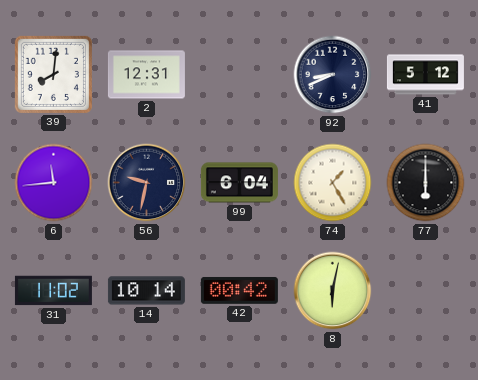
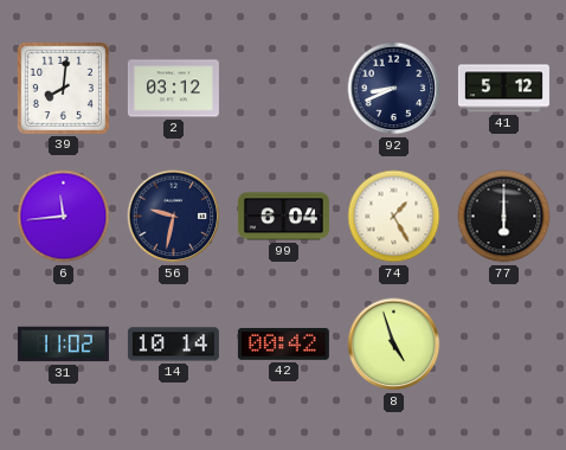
2: 12:31 -> 03:12 (173, 89)
8: 6:02 -> 4:57 (394, 345)
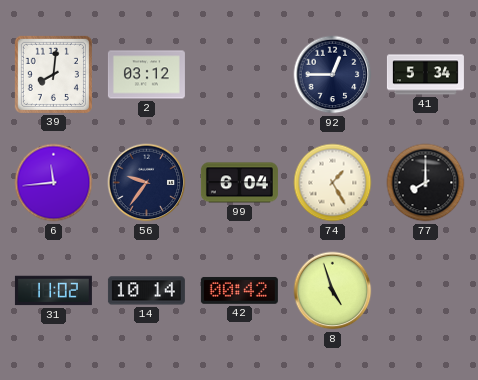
92: 8:41 -> 12:45 (333, 75)
41: 5:12 -> 5:34 (425, 75)
56: 9:32 -> 9:36 (147, 183)
77: 6:00 -> 8:00 (426, 183)
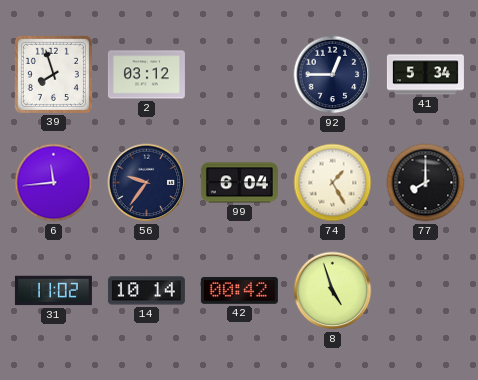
39: 8:01 -> 7:57 (53, 74)
